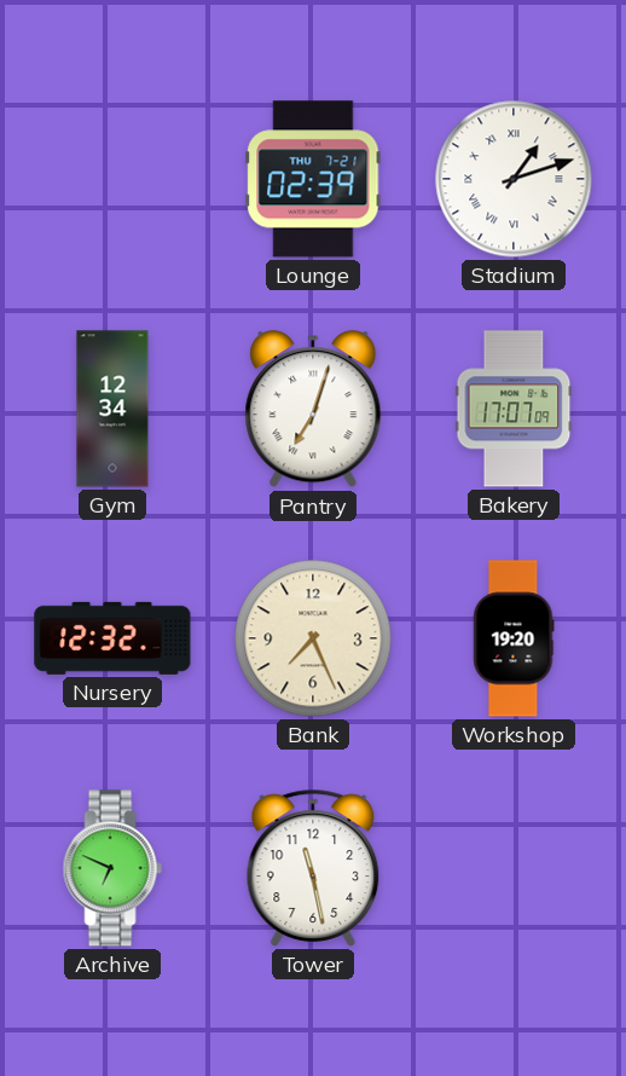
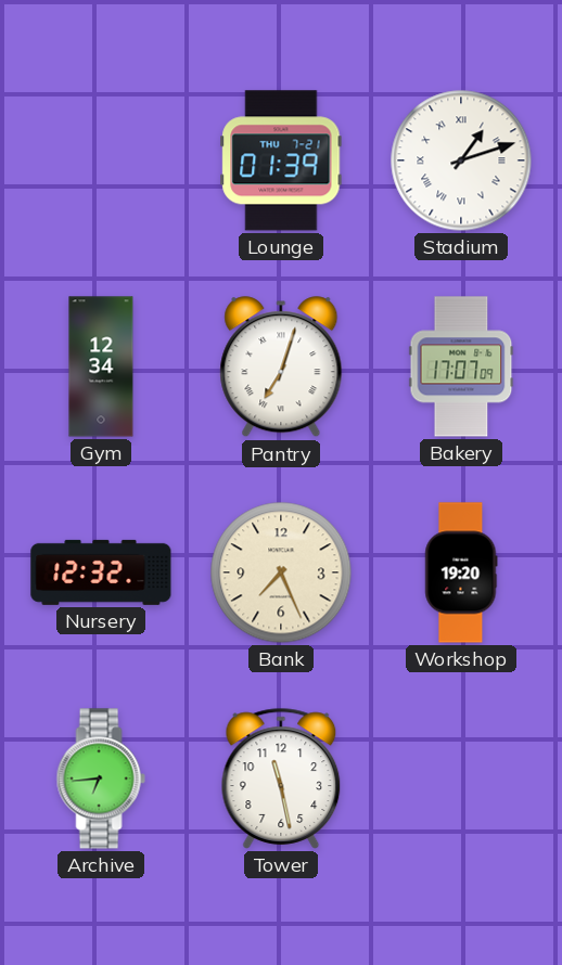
Lounge: 02:39 -> 01:39 (281, 160)
Archive: 6:49 -> 6:44 (101, 779)
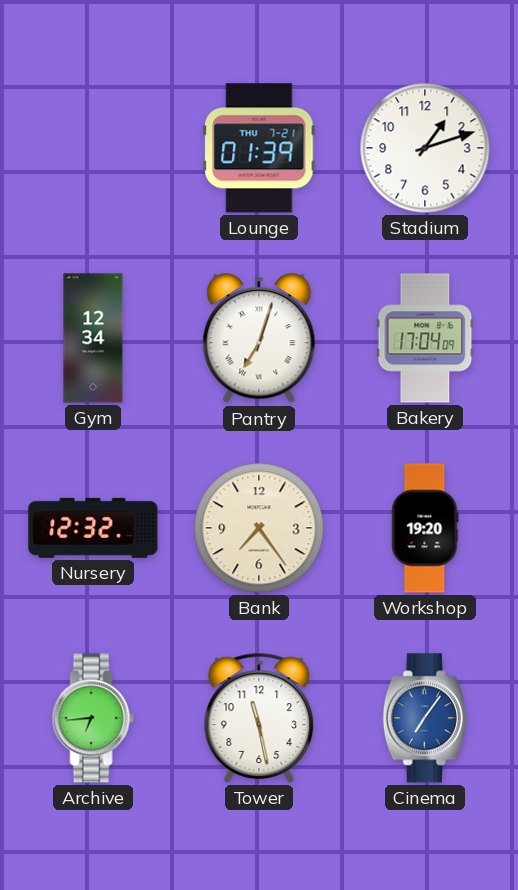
Stadium numerals: Roman -> Arabic (425, 148)
Bakery: 17:07 -> 17:04 (425, 338)
Bank: 7:26 -> 7:24 (259, 528)
Cinema: none -> 7:06 (425, 718)
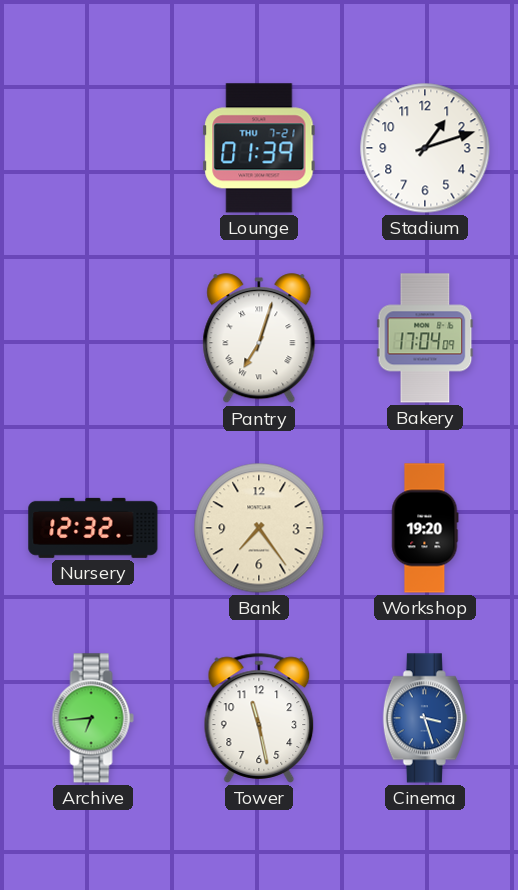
Gym: 12:34 -> none (93, 338)
Cinema: 7:06 -> 3:27 (425, 718)
